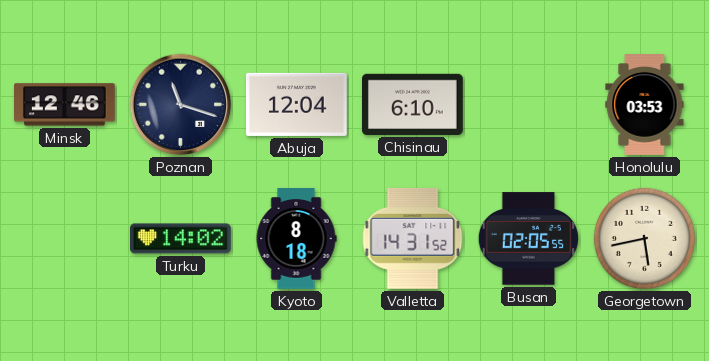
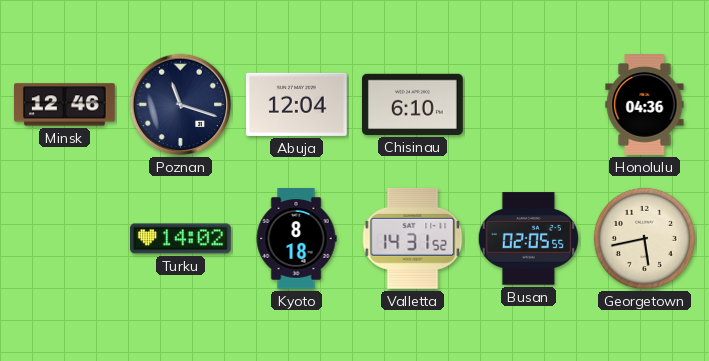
Honolulu: 03:53 -> 04:36 (645, 105)
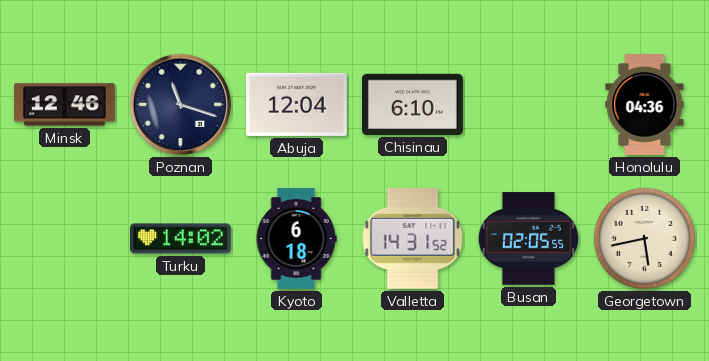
Kyoto: 8:18 -> 6:18 (296, 239)
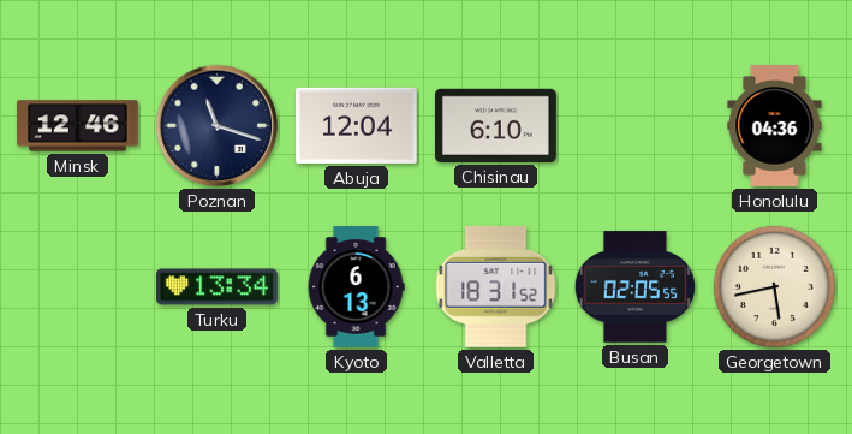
Turku: 14:02 -> 13:34 (218, 287)
Kyoto: 6:18 -> 6:13 (356, 287)
Valletta: 14:31 -> 18:31 (496, 286)
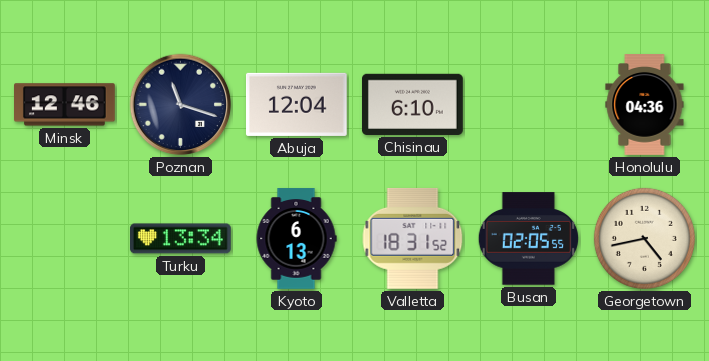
Georgetown: 5:43 -> 4:43 (644, 238)
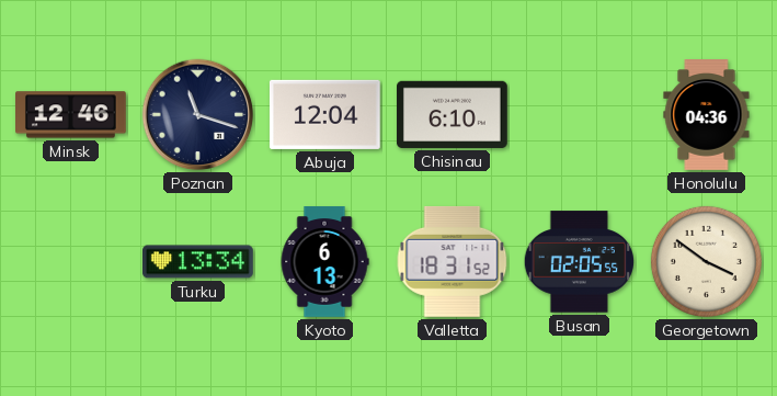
Georgetown: 4:43 -> 3:51 (706, 261)
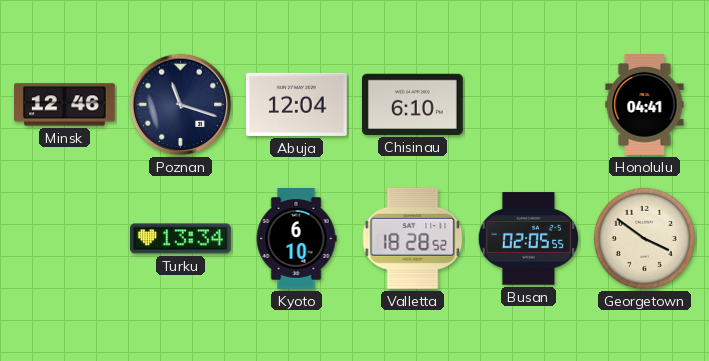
Honolulu: 04:36 -> 04:41 (645, 105)
Kyoto: 6:13 -> 6:10 (296, 239)
Valletta: 18:31 -> 18:28 (413, 238)
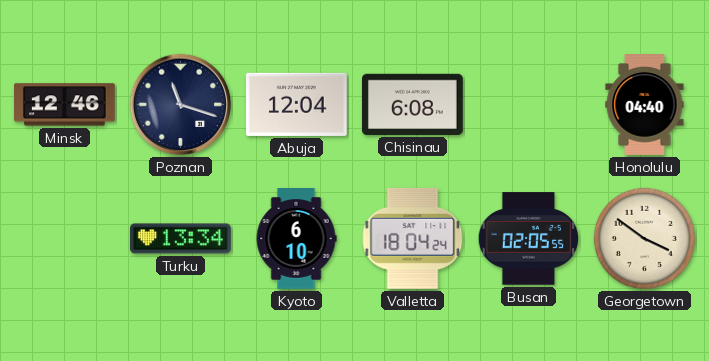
Chisinau: 6:10 -> 6:08 (413, 104)
Honolulu: 04:41 -> 04:40 (645, 105)
Valletta: 18:28 -> 18:04 (413, 238)
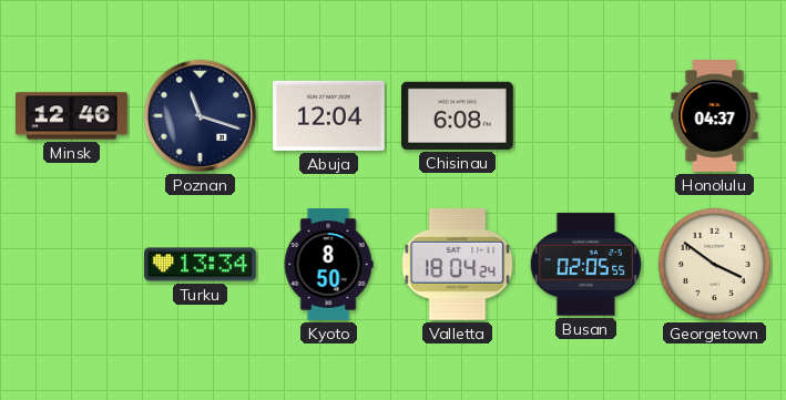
Honolulu: 04:40 -> 04:37 (715, 116)
Kyoto: 6:10 -> 8:50 (328, 265)
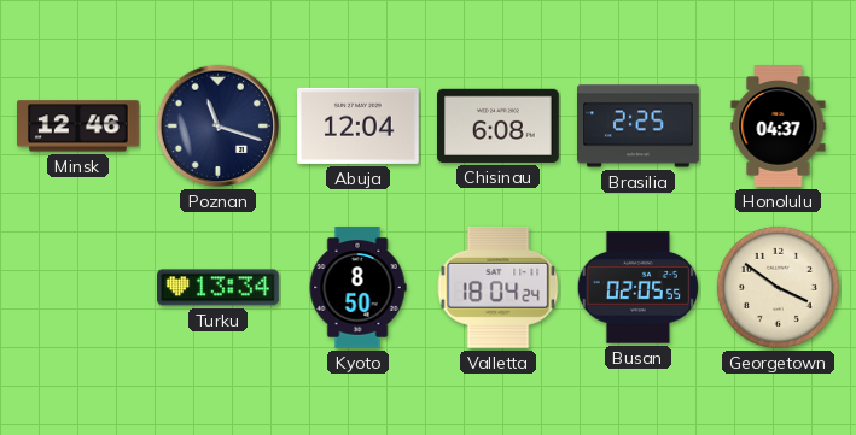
Brasilia: none -> 2:25 (639, 127)
